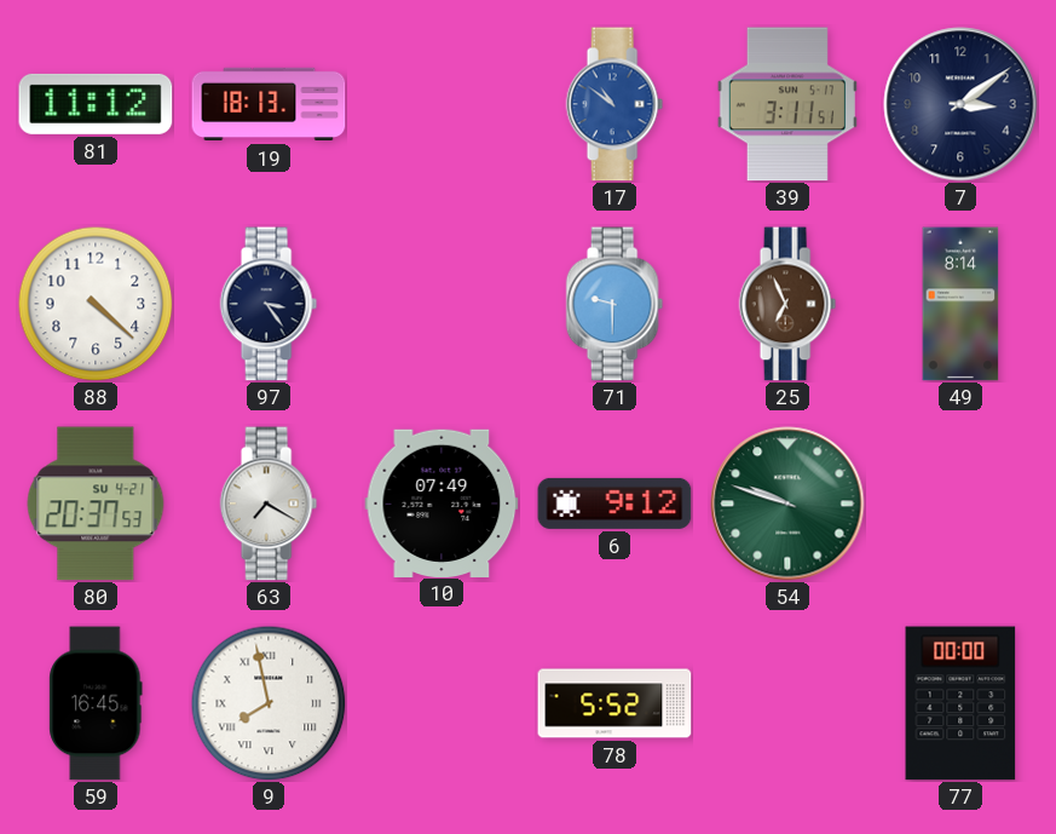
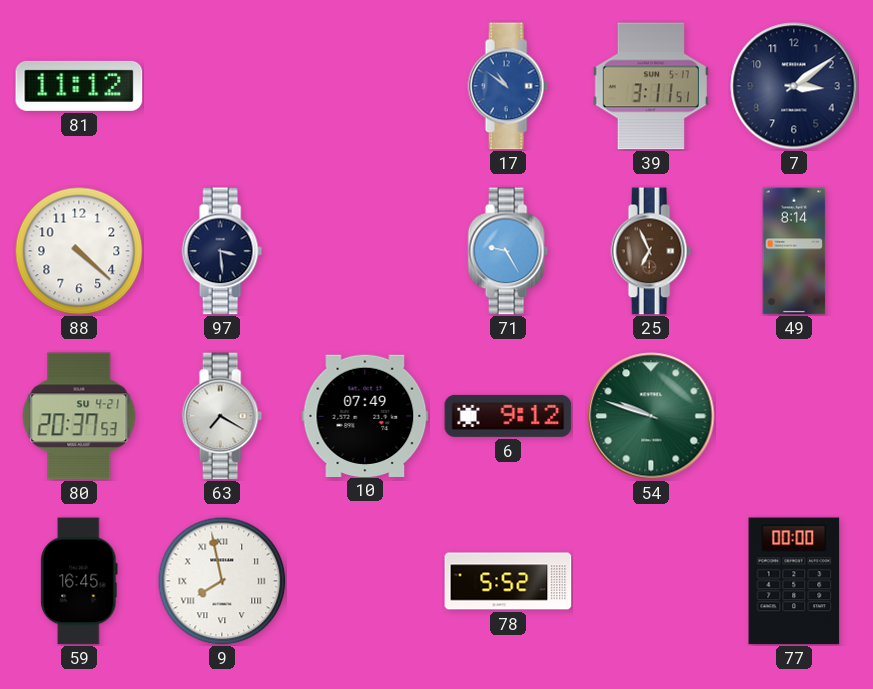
19: 18:13 -> none (269, 104)
97: 3:24 -> 3:29 (222, 251)
71: 9:30 -> 9:25 (508, 251)
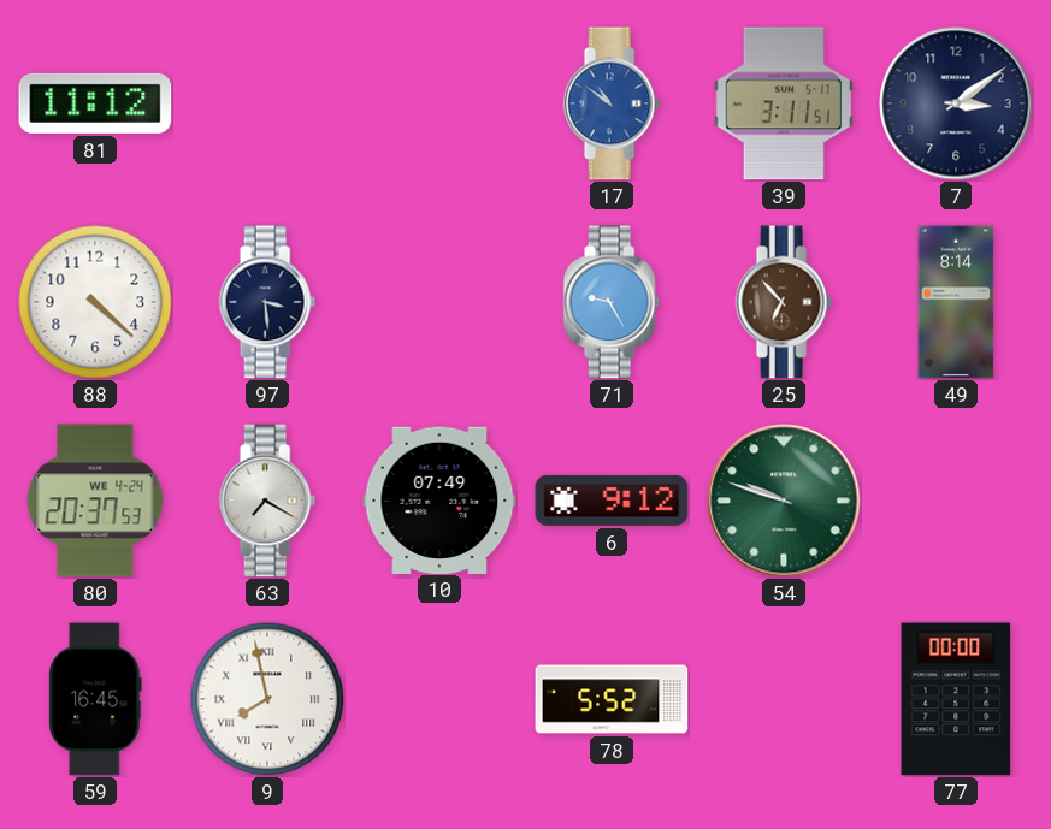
25: 6:56 -> 6:53 (784, 302)
80 date: SU 4-21 -> WE 4-24 (95, 501)
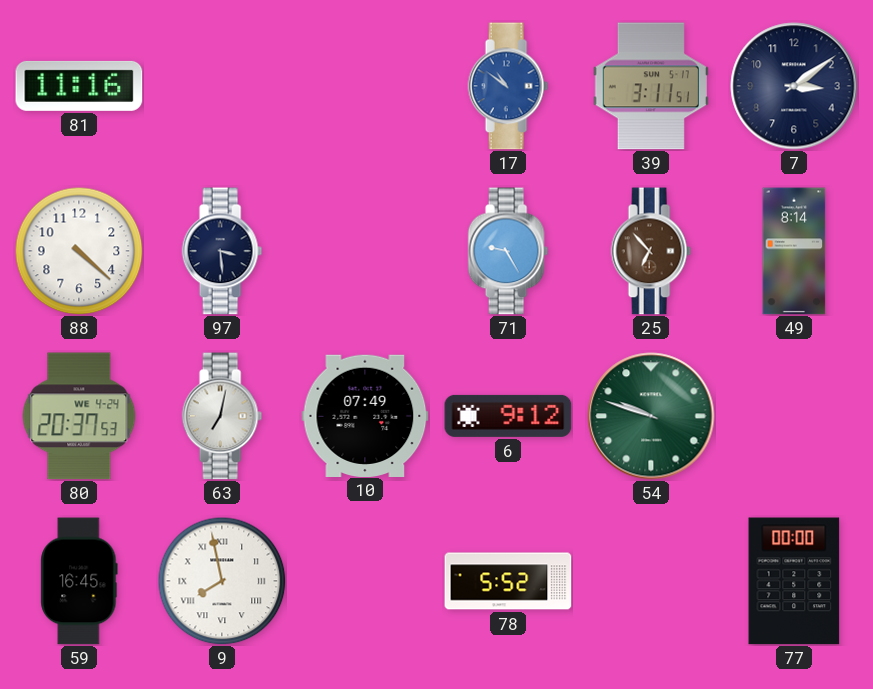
81: 11:12 -> 11:16 (79, 86)
63: 7:20 -> 7:02 (222, 416)
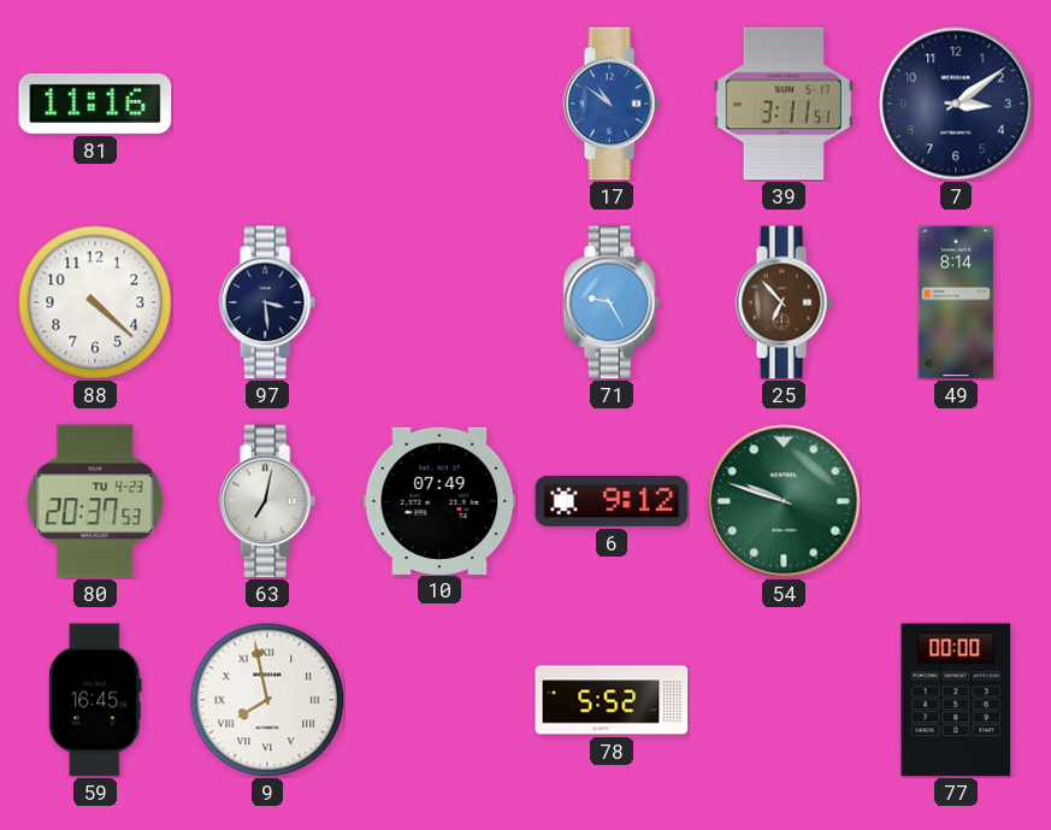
80 date: WE 4-24 -> TU 4-23 (95, 501)
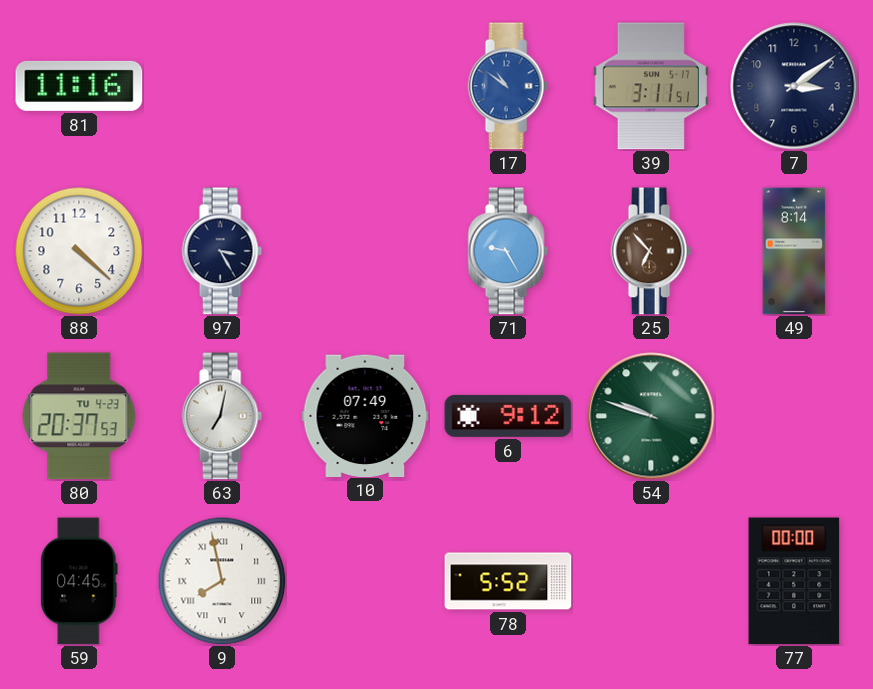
97: 3:29 -> 3:25 (222, 251)
59: 16:45 -> 04:45 (79, 581)
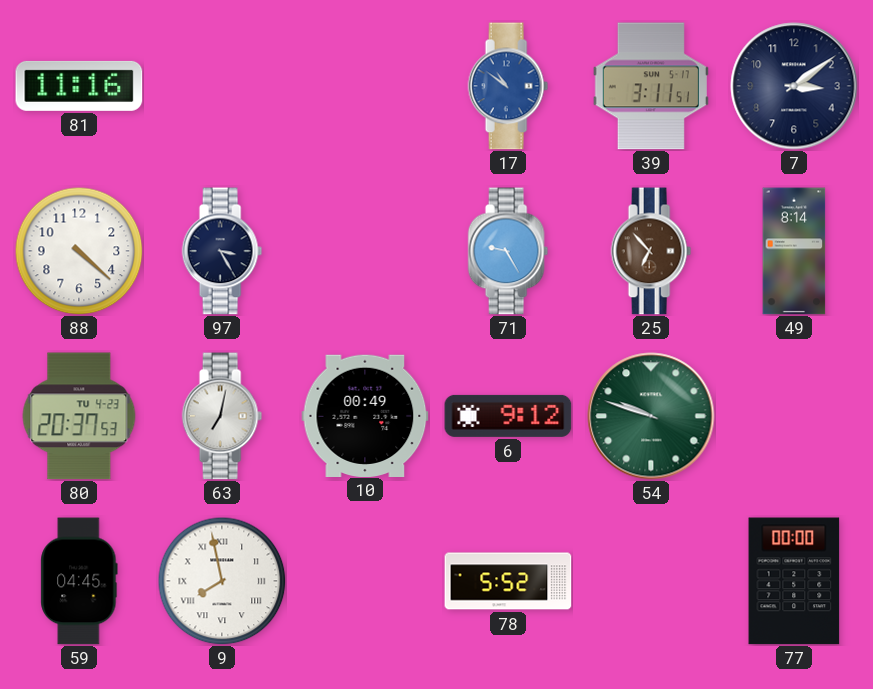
10: 07:49 -> 00:49 (365, 415)
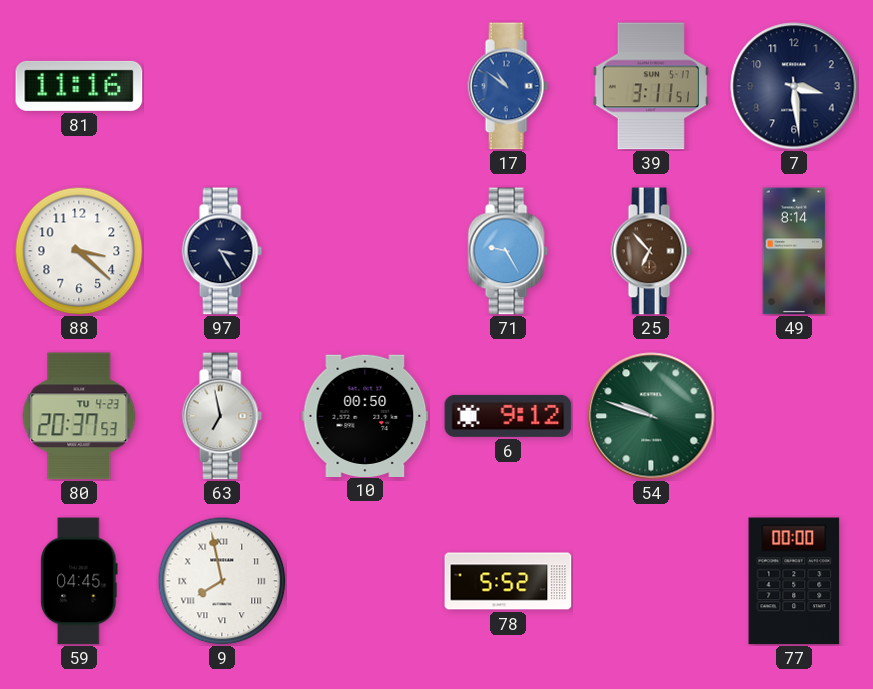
7: 3:09 -> 3:29 (794, 86)
88: 4:22 -> 3:22 (79, 251)
63: 7:02 -> 6:58 (222, 416)
10: 00:49 -> 00:50 (365, 415)
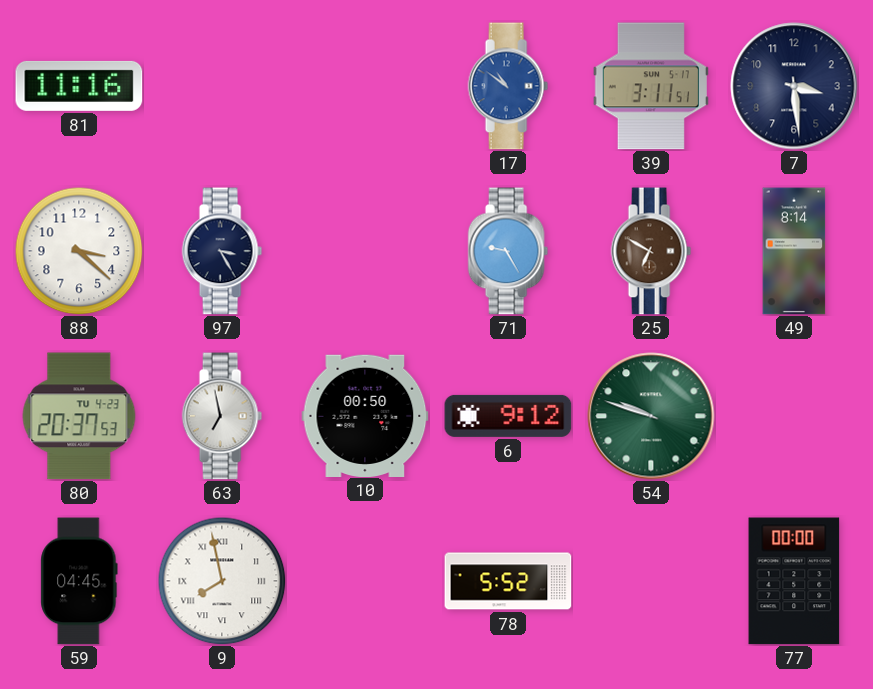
25: 6:53 -> 6:50 (651, 251)
